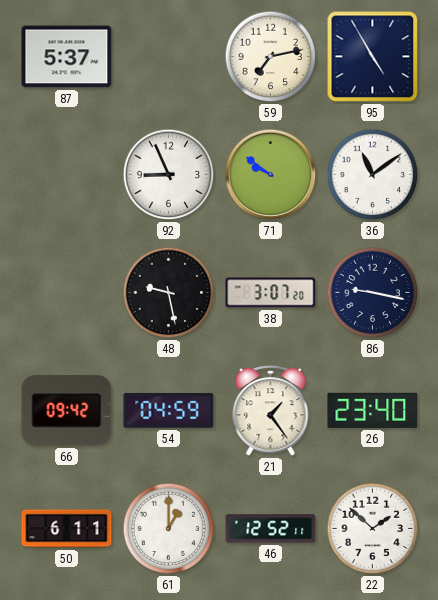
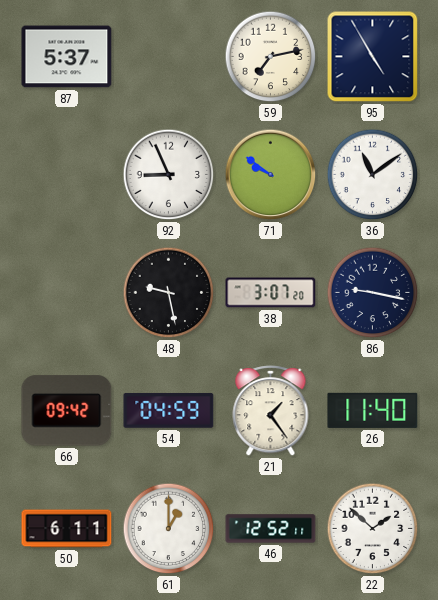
26: 23:40 -> 11:40 (373, 410)
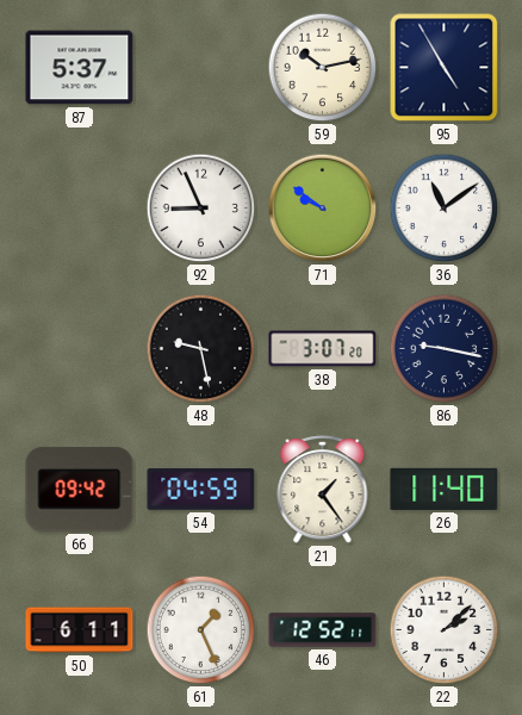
59: 7:13 -> 10:13 (323, 68)
61: 1:00 -> 1:26 (201, 630)
22: 1:52 -> 2:08 (445, 630)
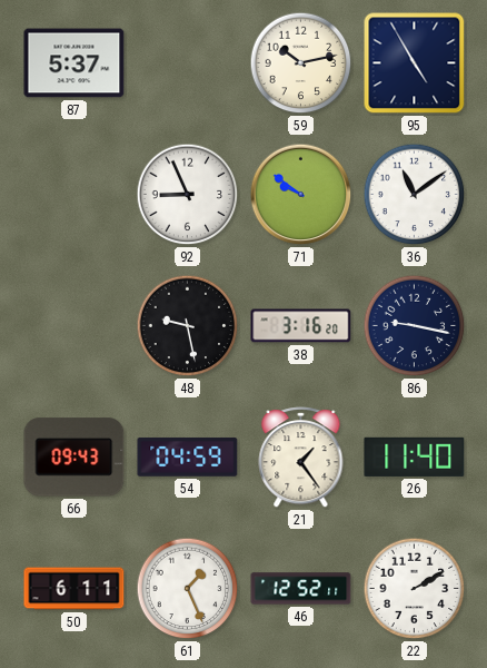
38: 3:07 -> 3:16 (301, 326)
66: 09:42 -> 09:43 (74, 458)
22: 2:08 -> 2:10 (415, 589)
